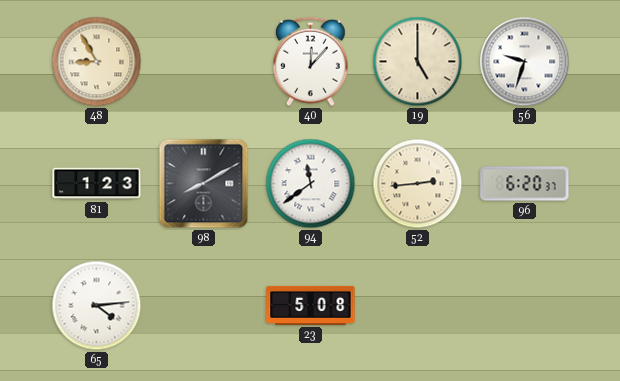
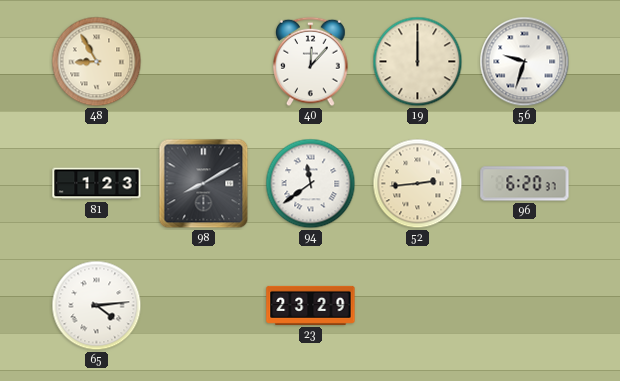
19: 5:00 -> 12:00 (418, 62)
23: 5:08 -> 23:29 (311, 305)
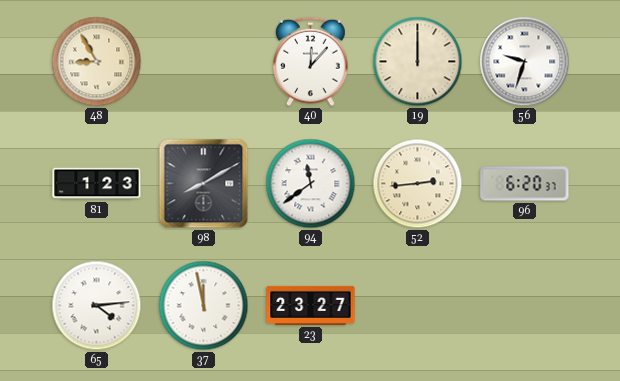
37: none -> 11:58 (204, 306)
23: 23:29 -> 23:27 (311, 305)
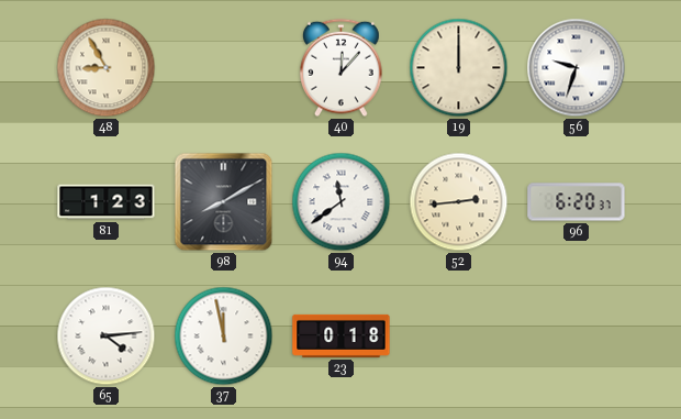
23: 23:27 -> 0:18 (342, 335)
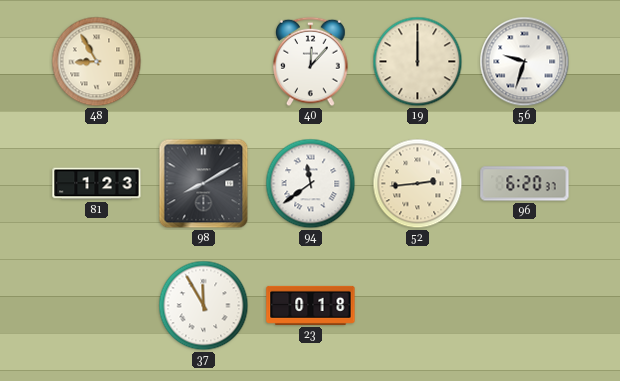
65: 4:14 -> none (107, 337)
37: 11:58 -> 11:55 (204, 306)
